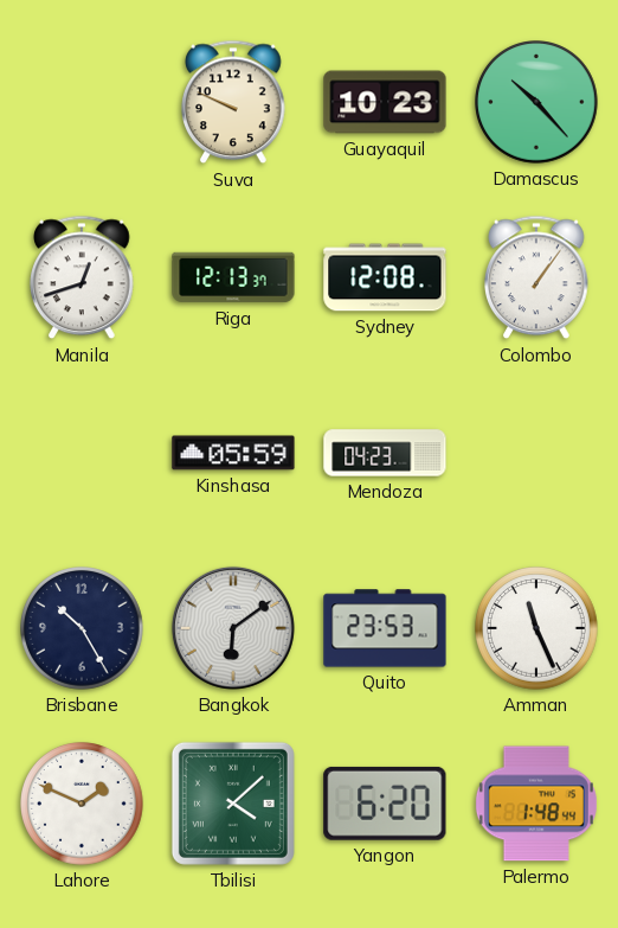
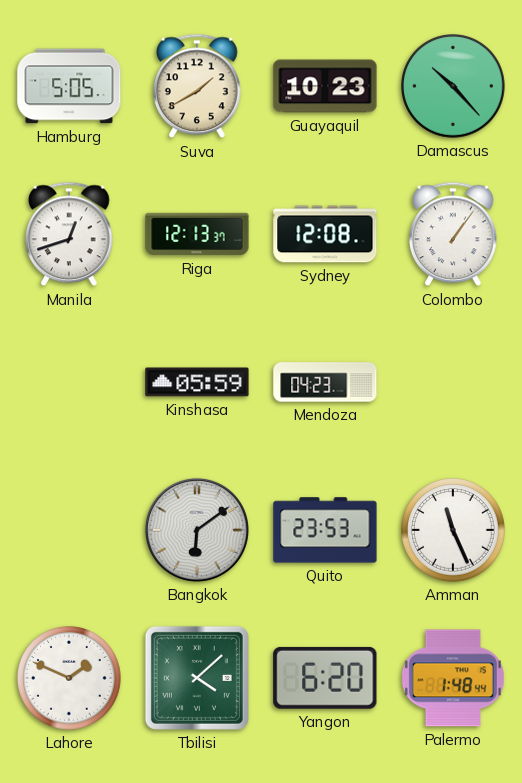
Hamburg: none -> 5:05 (69, 86)
Suva: 9:49 -> 1:40 (198, 86)
Brisbane: 10:25 -> none (82, 628)
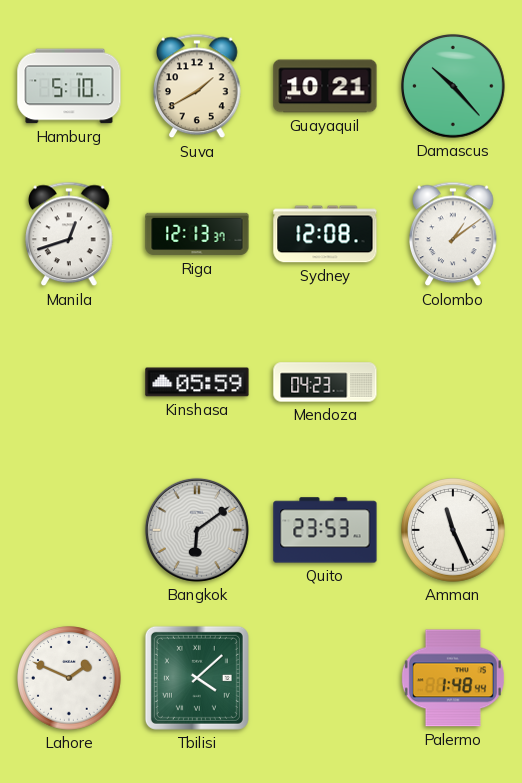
Hamburg: 5:05 -> 5:10 (69, 86)
Guayaquil: 10:23 -> 10:21 (325, 86)
Colombo: 1:06 -> 1:09 (454, 234)
Yangon: 6:20 -> none (325, 678)
